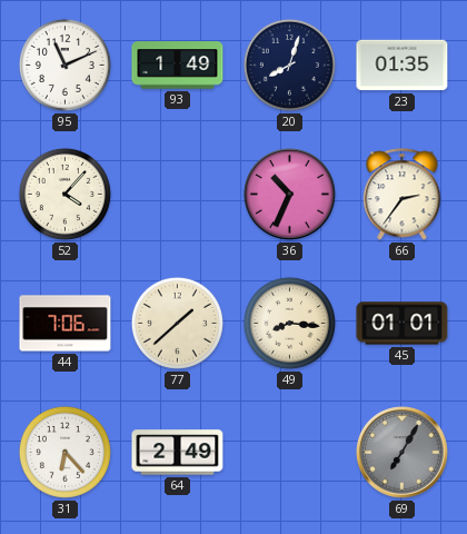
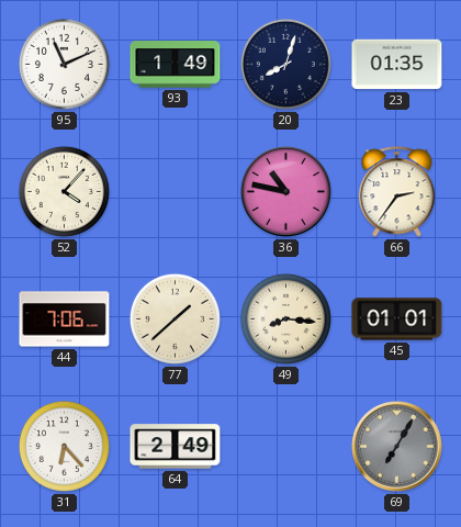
36: 10:34 -> 10:47 (286, 192)
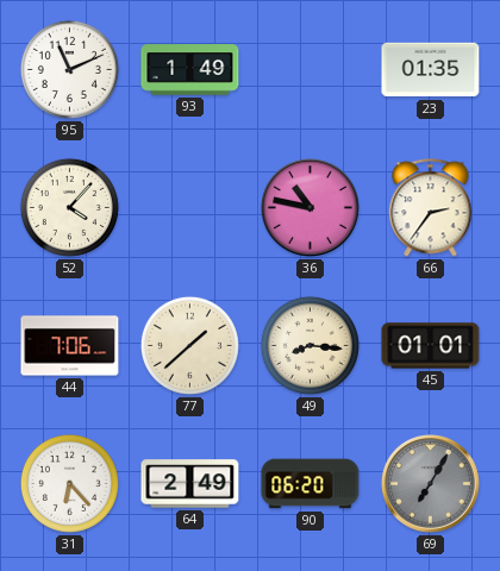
20: 8:03 -> none (285, 64)
90: none -> 06:20 (311, 484)
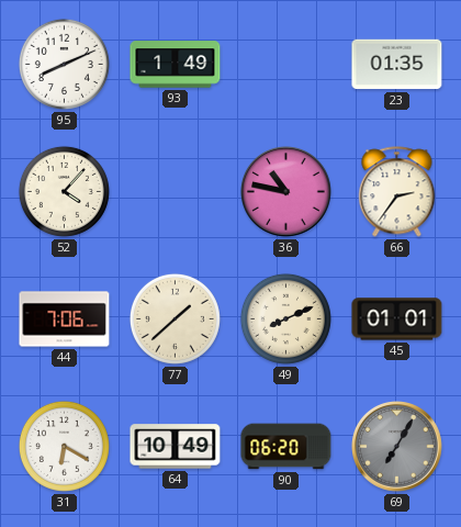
95: 11:11 -> 8:11 (64, 64)
49: 8:16 -> 8:11 (285, 318)
31: 6:23 -> 6:20 (64, 446)
64: 2:49 -> 10:49 (176, 447)
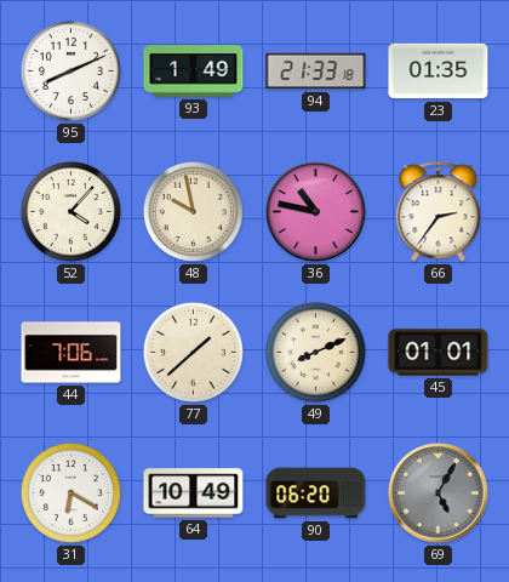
94: none -> 21:33 (316, 72)
48: none -> 9:58 (193, 211)
69: 7:05 -> 5:05 (439, 493)
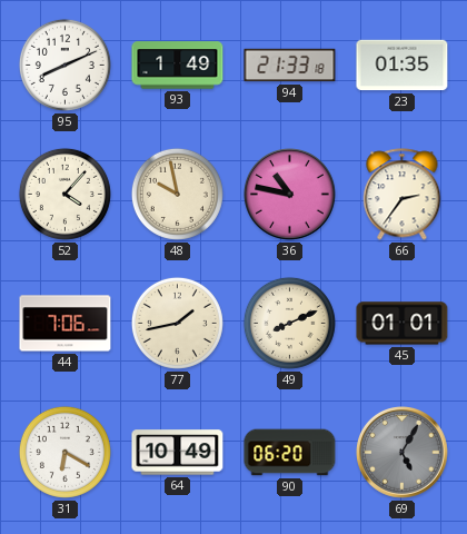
77: 1:38 -> 1:43 (177, 323)
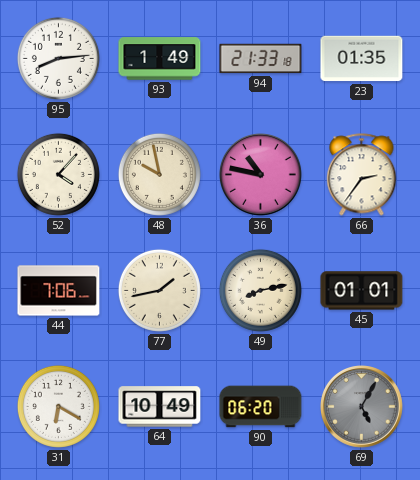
95: 8:11 -> 8:14 (58, 58)
49: 8:11 -> 8:13 (260, 290)
